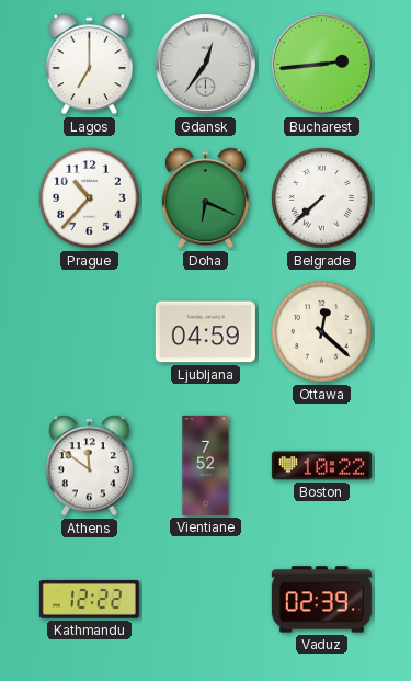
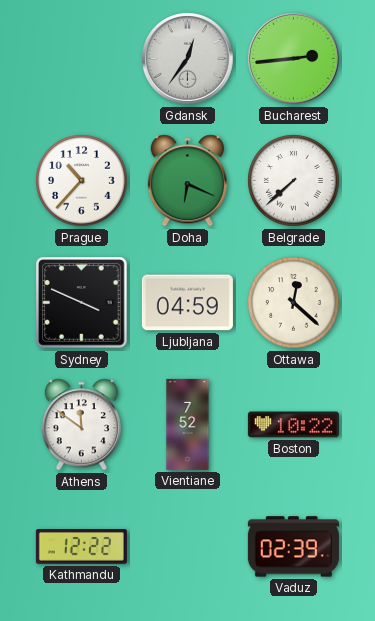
Lagos: 7:00 -> none (89, 65)
Sydney: none -> 3:49 (82, 303)
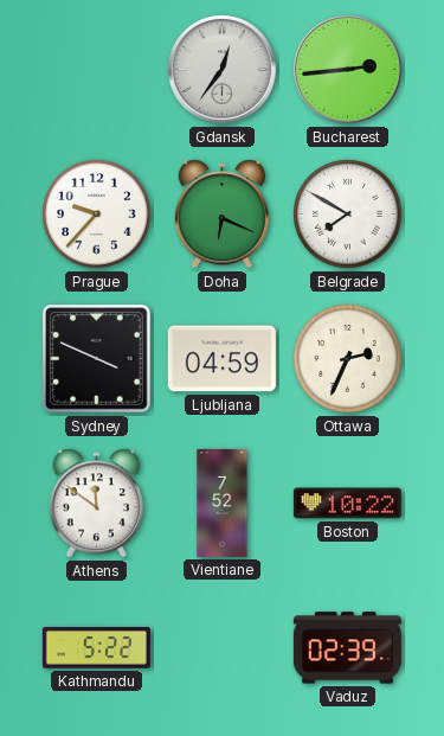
Prague: 10:37 -> 9:37 (97, 215)
Belgrade: 7:38 -> 7:50 (348, 215)
Ottawa: 12:22 -> 2:34 (348, 359)
Kathmandu: 12:22 -> 5:22 (96, 648)
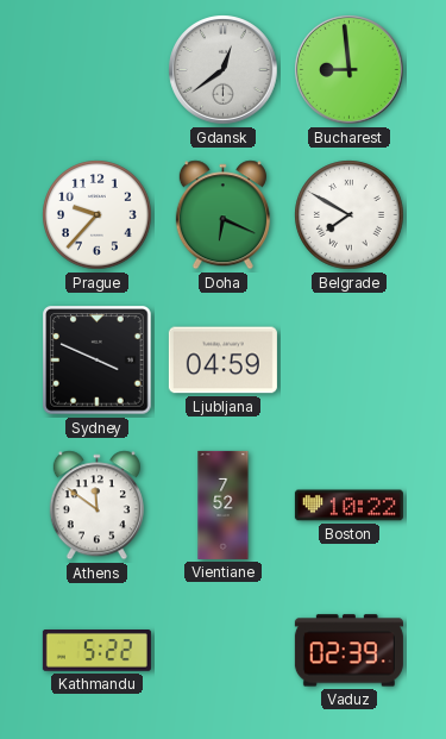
Gdansk: 12:36 -> 12:39 (224, 70)
Bucharest: 2:44 -> 8:59 (350, 70)
Ottawa: 2:34 -> none (348, 359)
